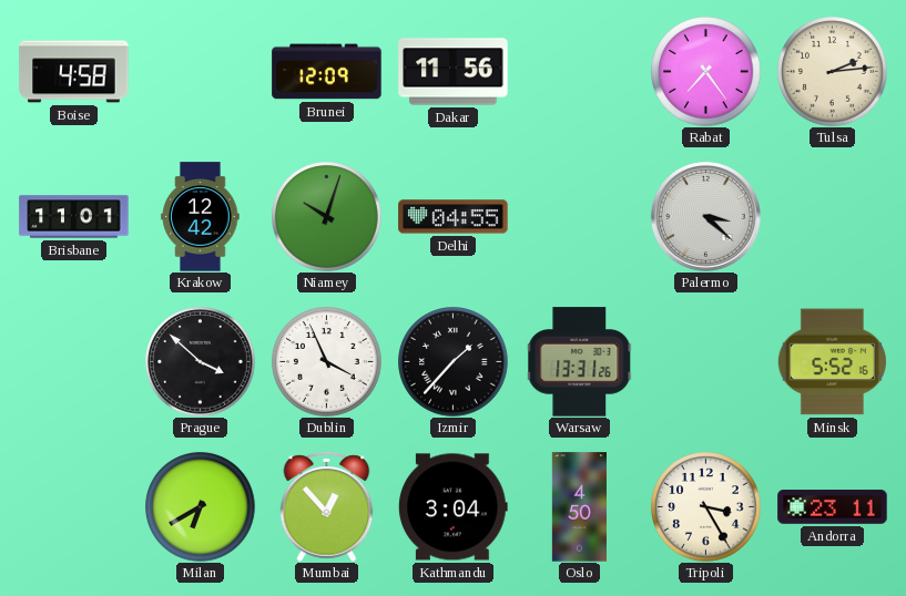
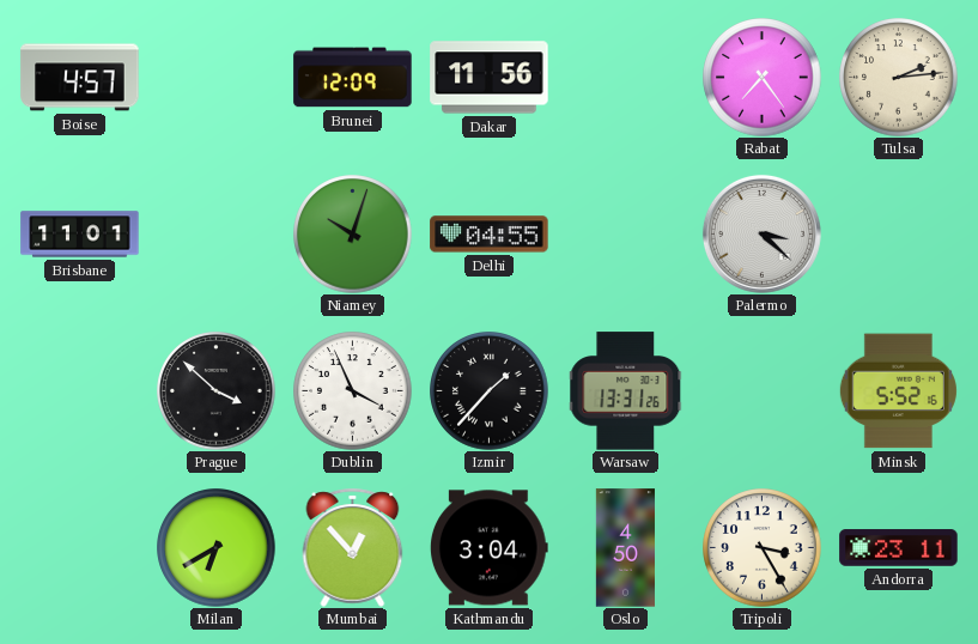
Boise: 4:58 -> 4:57 (80, 78)
Krakow: 12:42 -> none (201, 217)
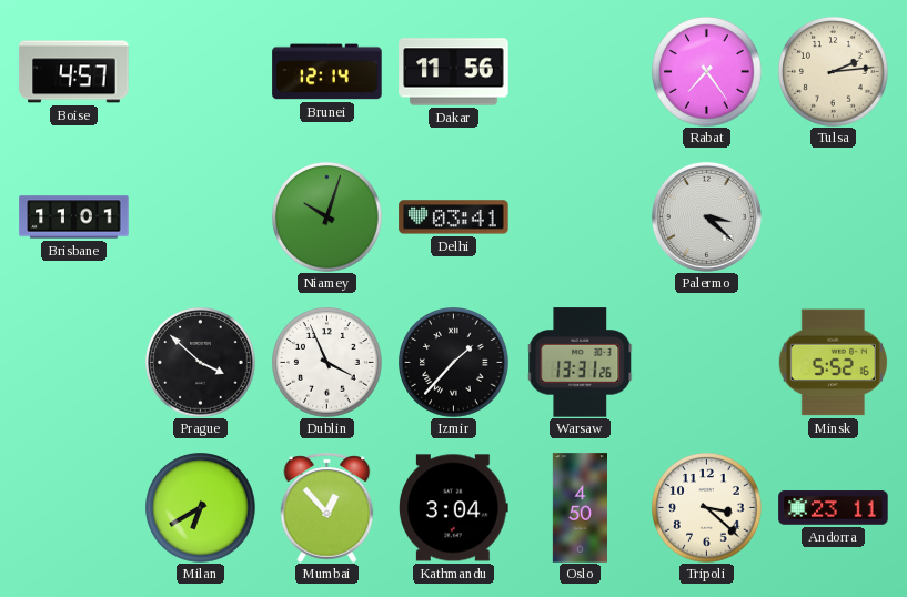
Brunei: 12:09 -> 12:14 (327, 72)
Delhi: 04:55 -> 03:41 (454, 217)
Tripoli: 3:25 -> 3:22 (707, 508)
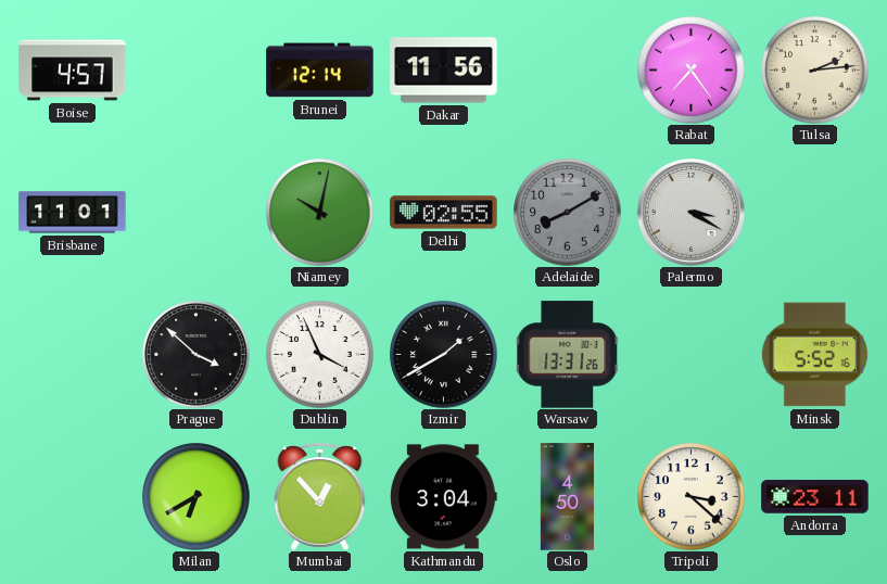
Niamey: 10:03 -> 10:02 (320, 213)
Delhi: 03:41 -> 02:55 (444, 213)
Adelaide: none -> 8:10 (568, 213)
Palermo: 3:22 -> 3:20 (690, 212)
Izmir: 1:37 -> 1:40 (444, 355)
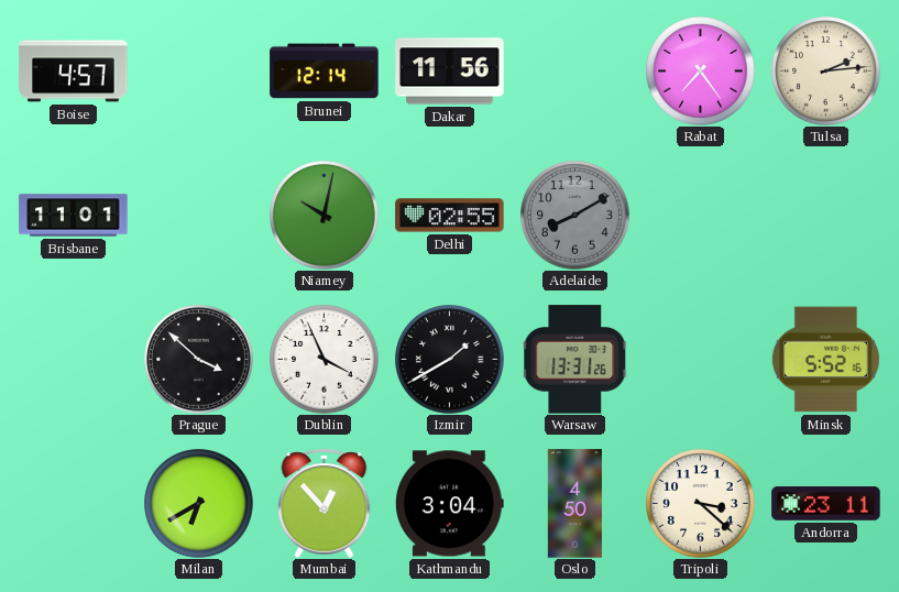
Palermo: 3:20 -> none (690, 212)
